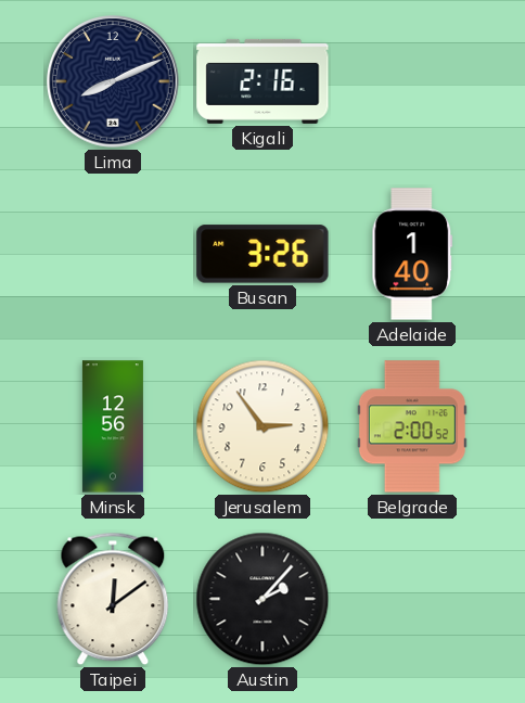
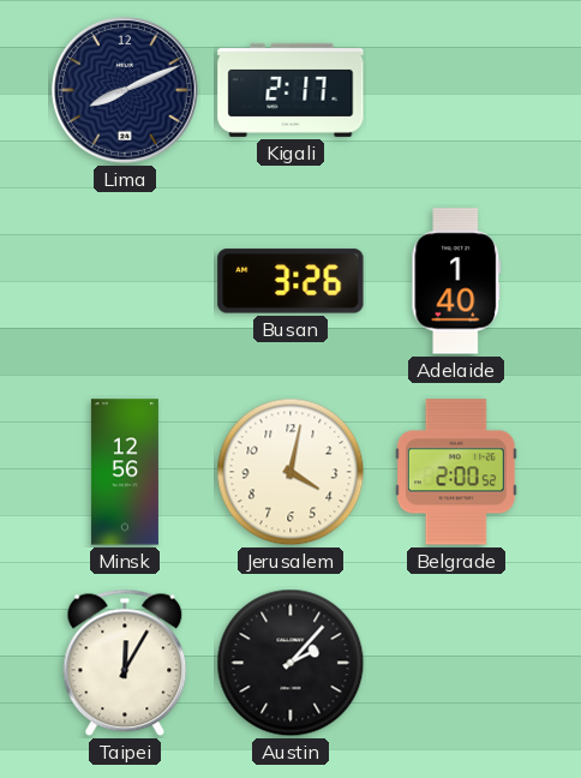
Kigali: 2:16 -> 2:17 (290, 90)
Jerusalem: 2:54 -> 4:02 (290, 472)
Taipei: 12:09 -> 12:05 (125, 663)
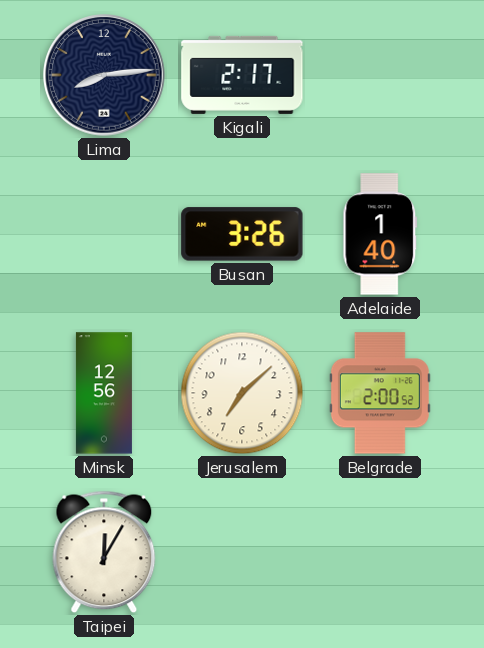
Lima: 8:11 -> 8:14 (104, 75)
Jerusalem: 4:02 -> 7:08 (242, 393)
Austin: 2:07 -> none (290, 663)
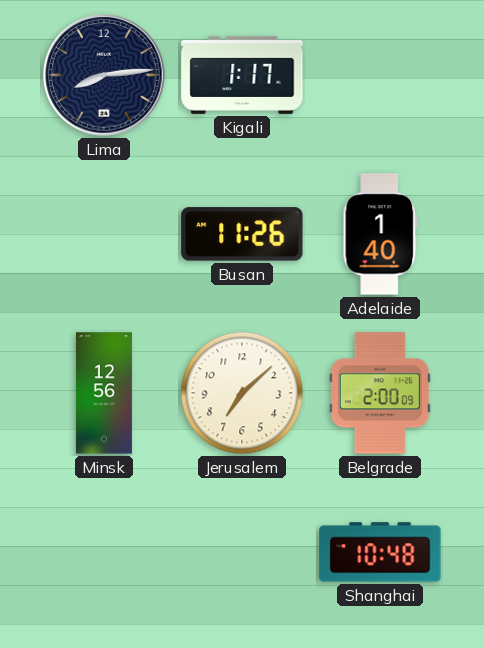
Kigali: 2:17 -> 1:17 (242, 75)
Busan: 3:26 -> 11:26 (242, 234)
Belgrade: 2:00:52 -> 2:00:09 (380, 393)
Taipei: 12:05 -> none (104, 552)
Shanghai: none -> 10:48 (380, 552)
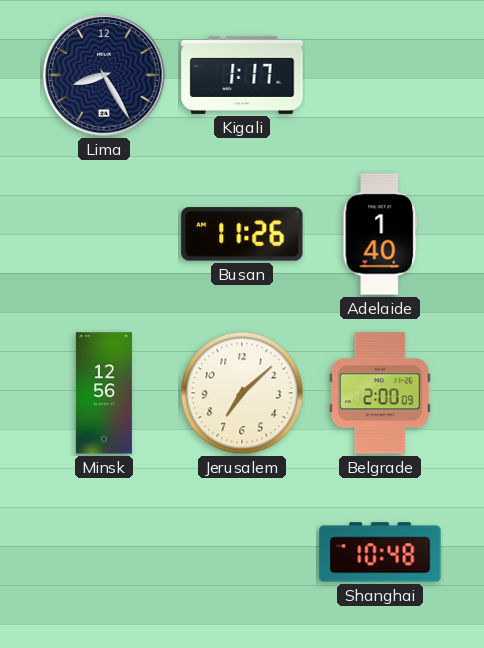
Lima: 8:14 -> 8:25 (104, 75)
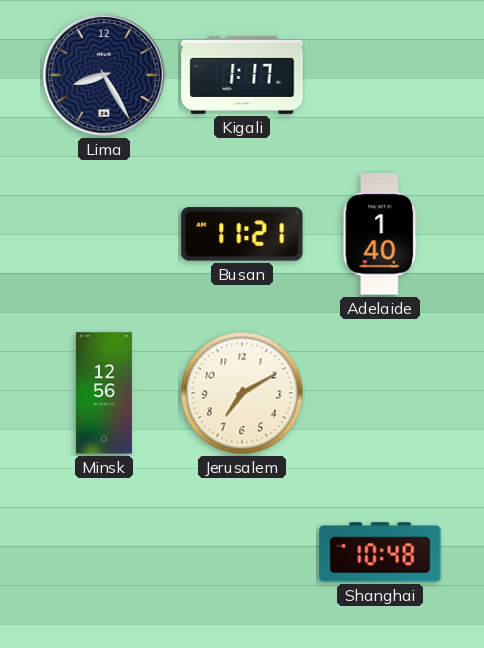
Busan: 11:26 -> 11:21 (242, 234)
Jerusalem: 7:08 -> 7:10 (242, 393)
Belgrade: 2:00 -> none (380, 393)
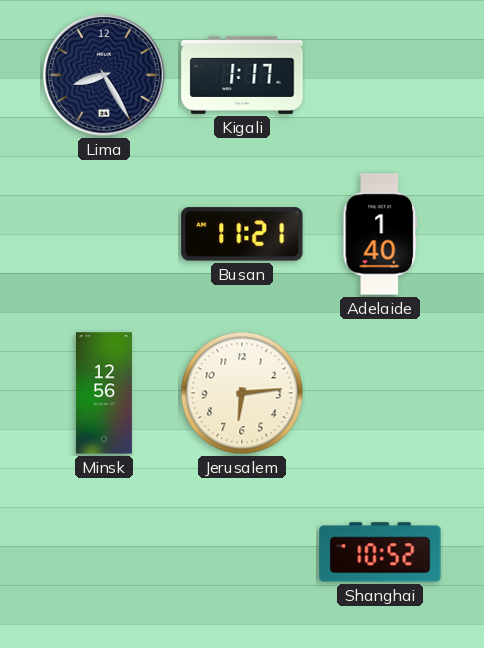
Jerusalem: 7:10 -> 6:14 (242, 393)
Shanghai: 10:48 -> 10:52 (380, 552)
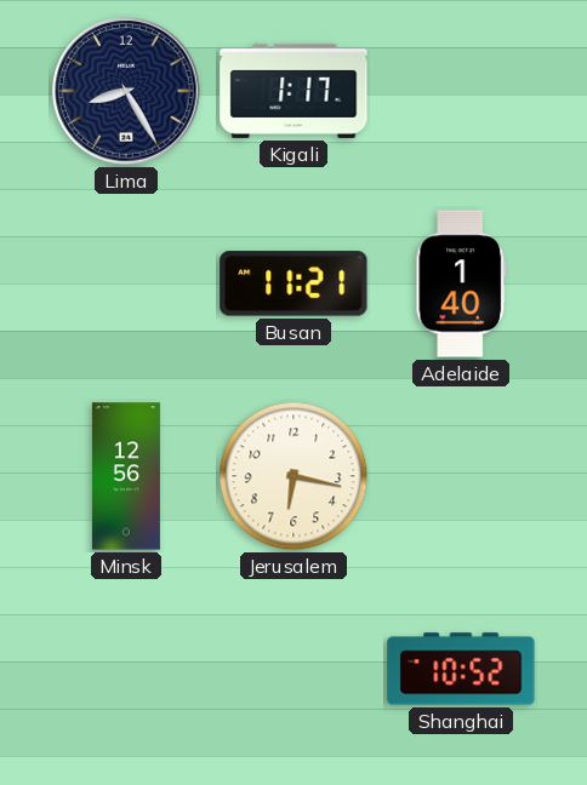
Jerusalem: 6:14 -> 6:17 (293, 476)
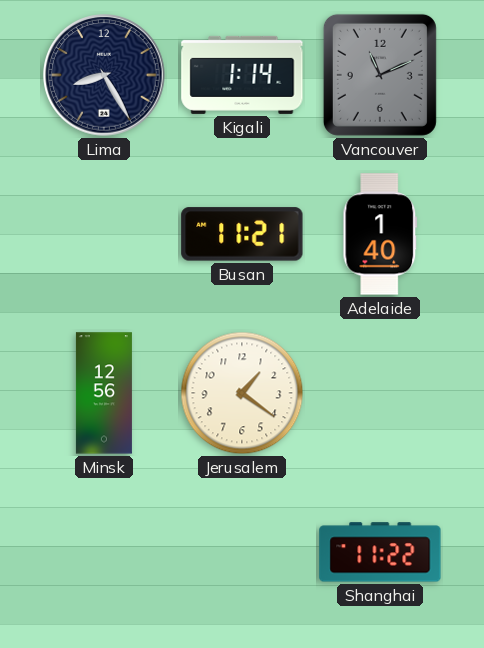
Kigali: 1:17 -> 1:14 (242, 75)
Vancouver: none -> 11:11 (380, 75)
Jerusalem: 6:17 -> 1:21 (242, 393)
Shanghai: 10:52 -> 11:22 (380, 552)
